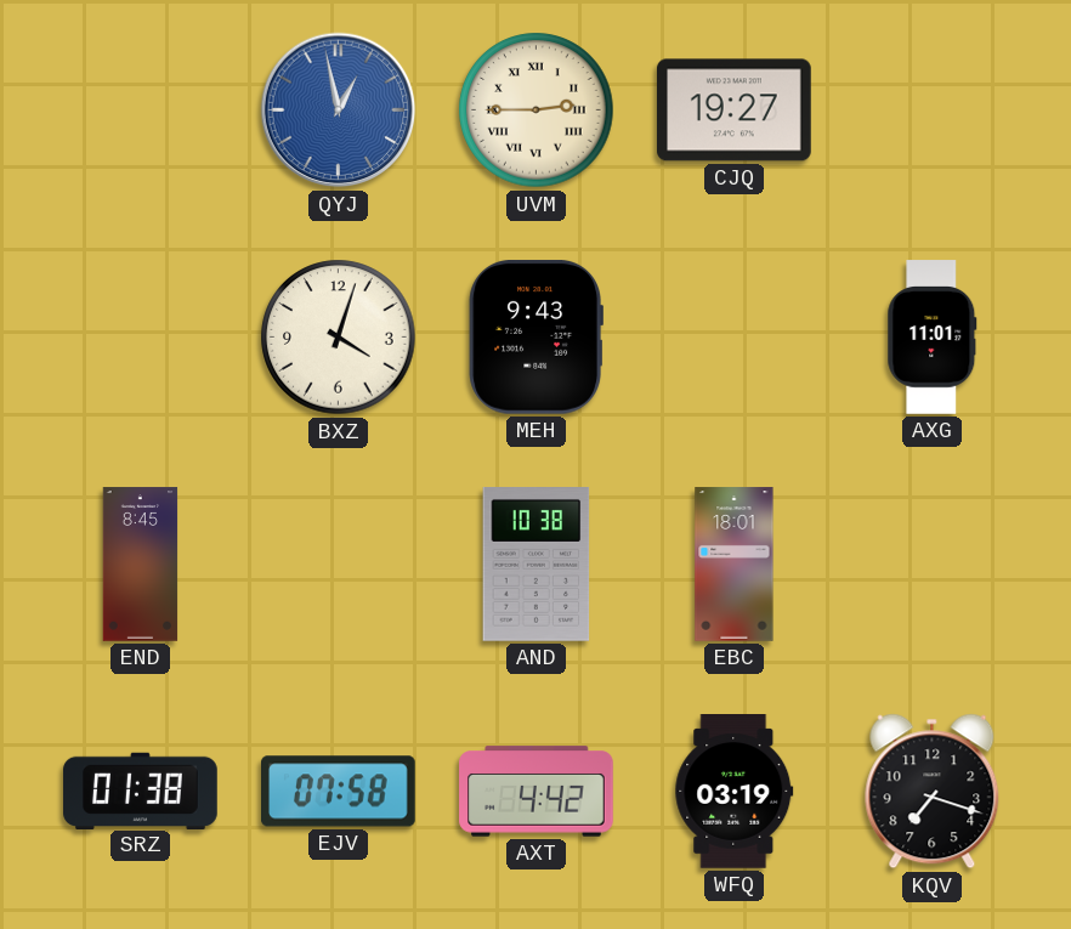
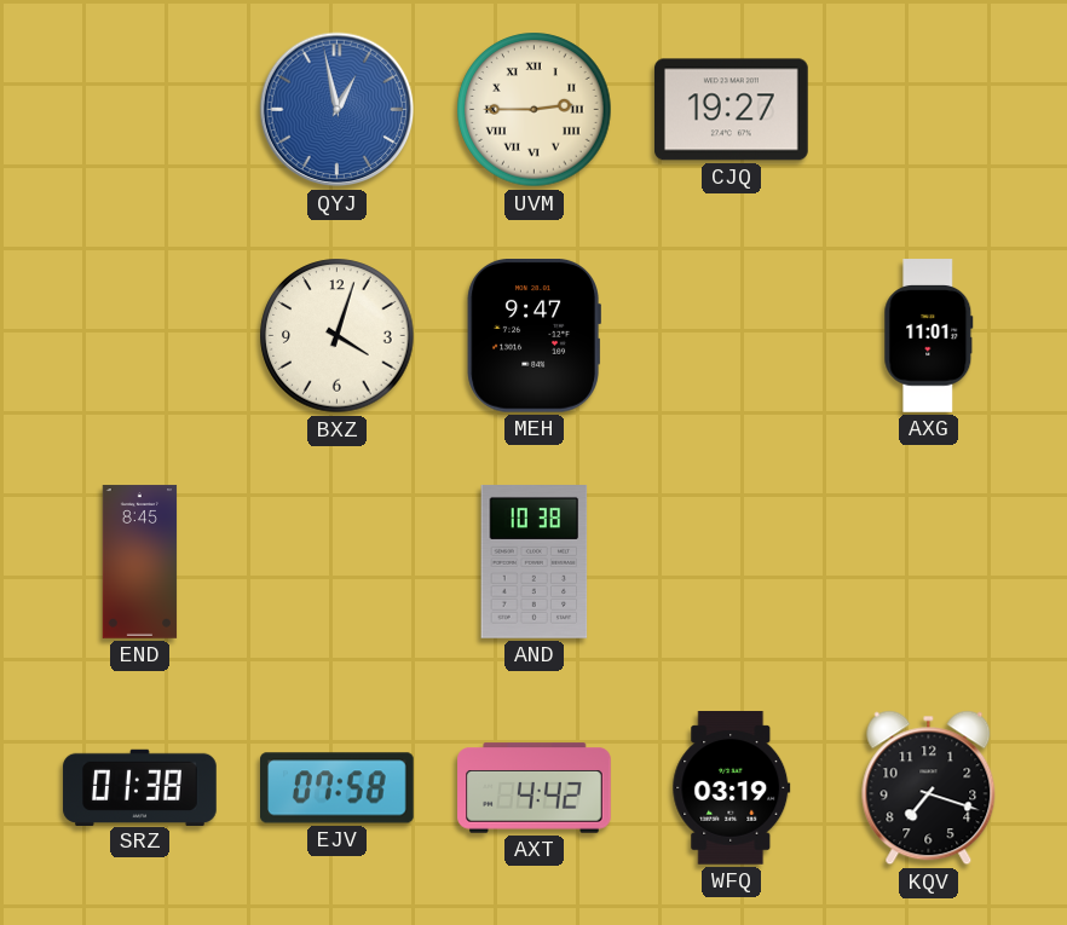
MEH: 9:43 -> 9:47 (533, 336)
EBC: 18:01 -> none (735, 565)
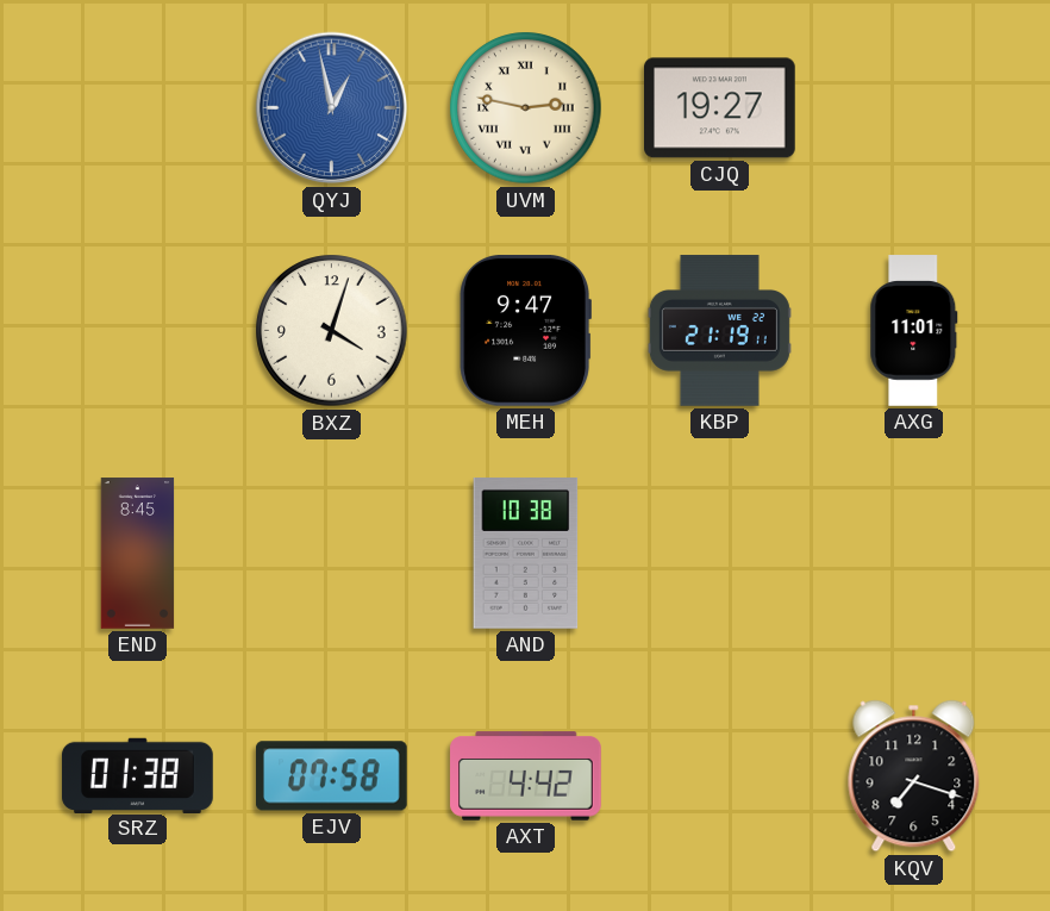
UVM: 2:45 -> 2:47 (526, 108)
KBP: none -> 21:19 (719, 331)
WFQ: 03:19 -> none (732, 788)
